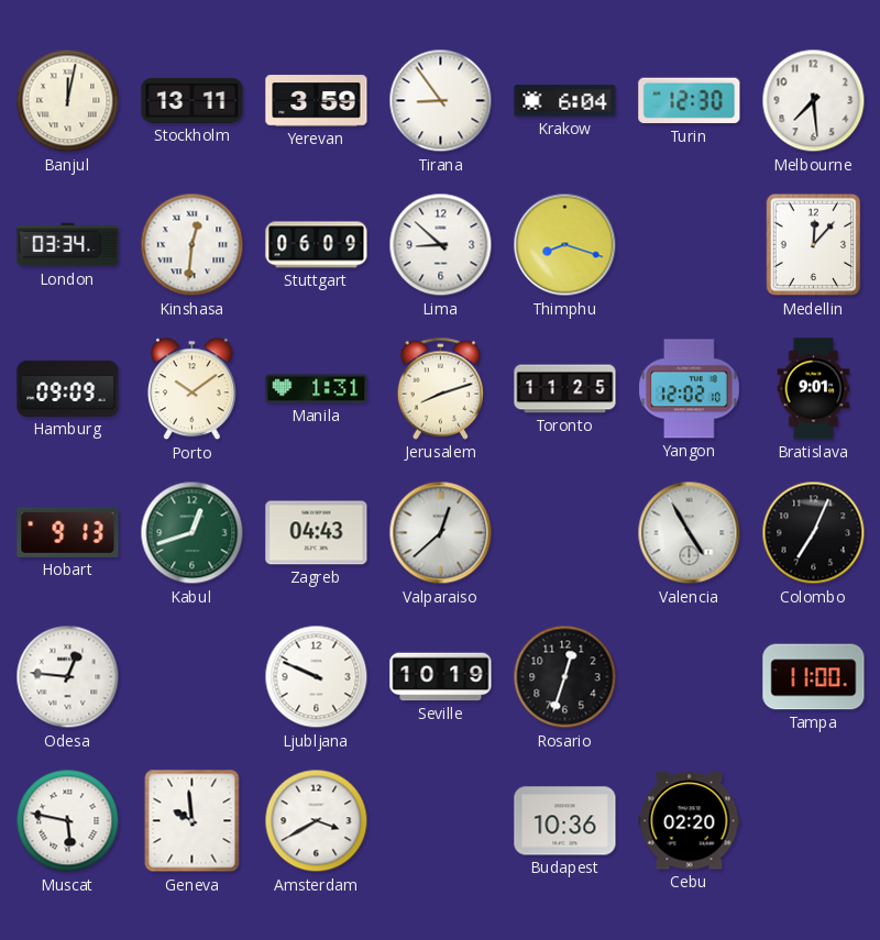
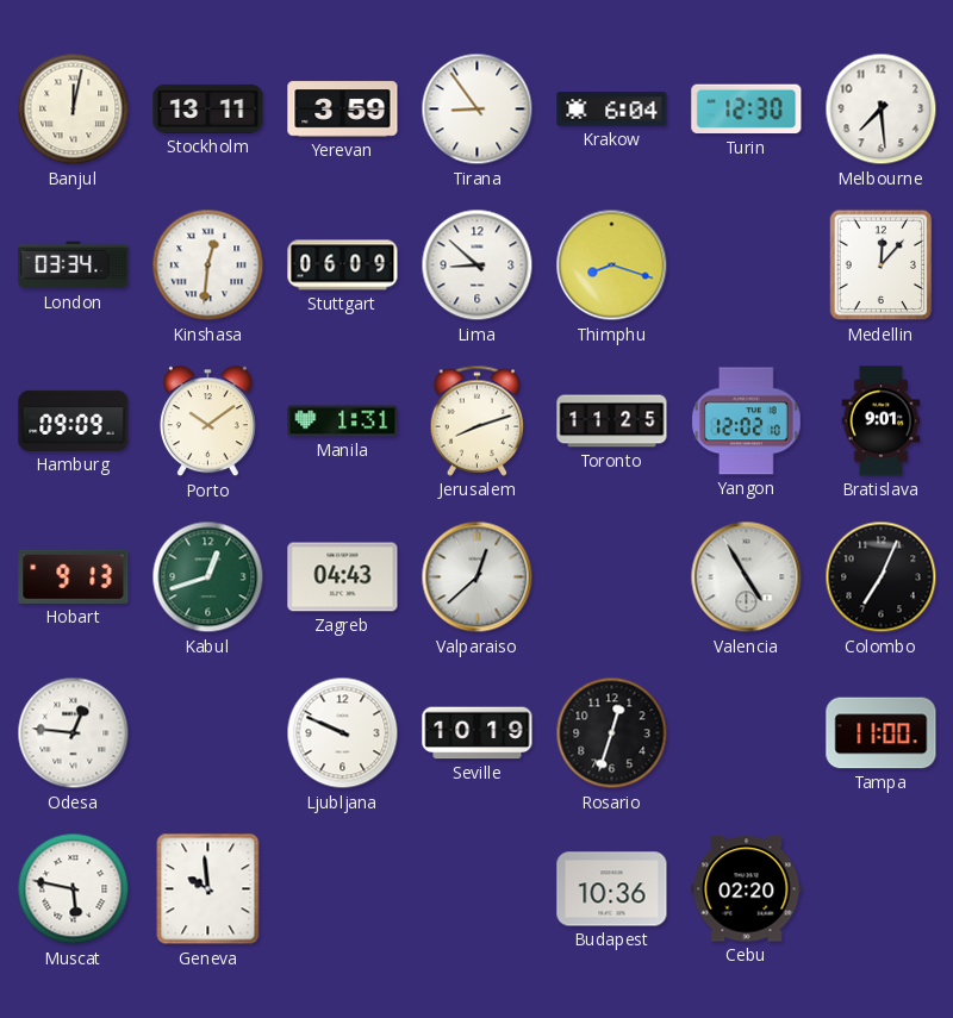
Amsterdam: 3:40 -> none (317, 821)
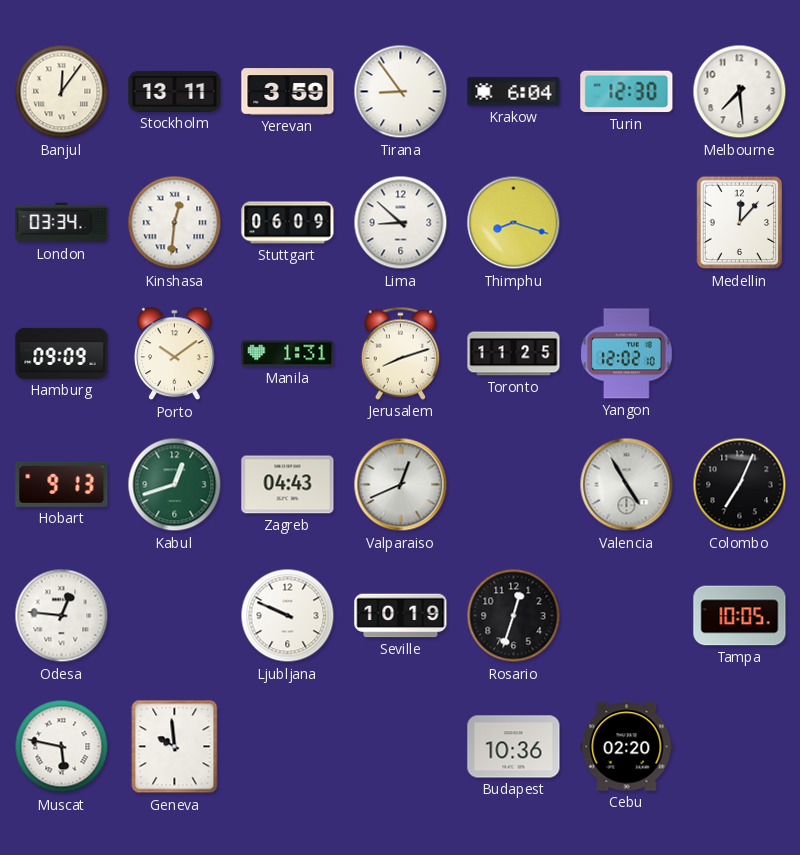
Banjul: 12:02 -> 12:06 (62, 92)
Bratislava: 9:01 -> none (882, 421)
Valparaiso: 12:38 -> 12:41 (401, 485)
Tampa: 11:00 -> 10:05 (740, 616)
